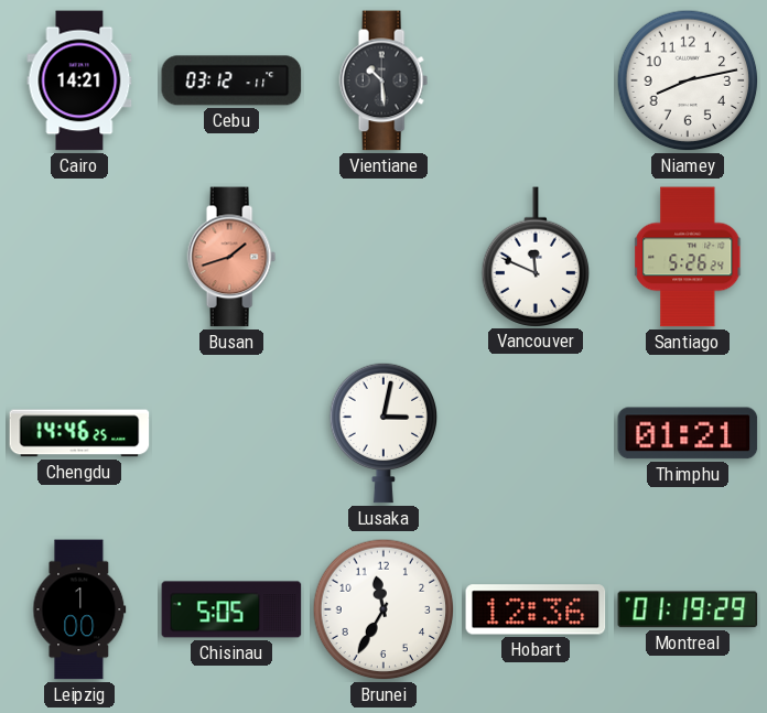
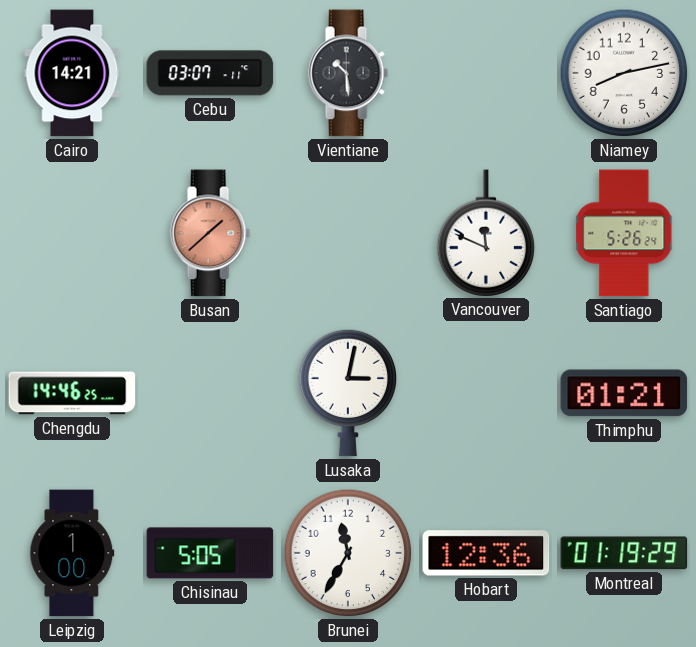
Cebu: 03:12 -> 03:07 (210, 73)
Busan: 1:42 -> 1:38 (210, 233)
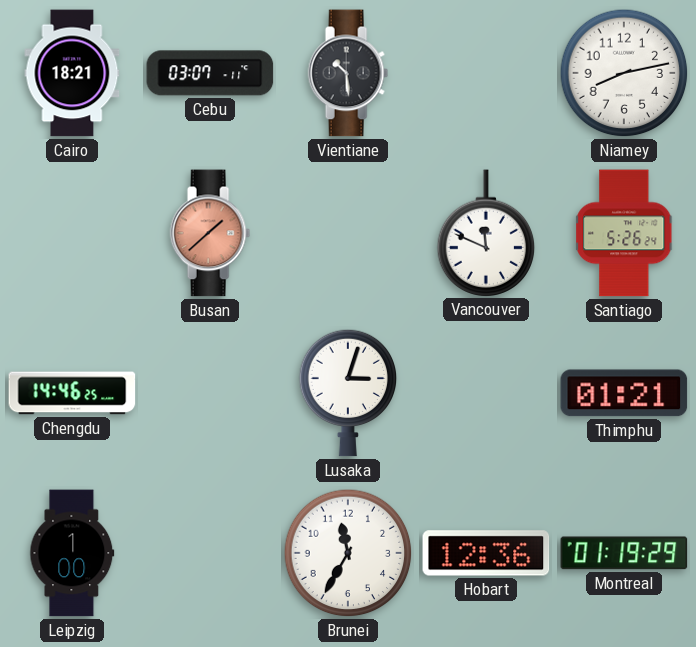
Cairo: 14:21 -> 18:21 (72, 73)
Lusaka: 3:02 -> 3:03 (348, 393)
Chisinau: 5:05 -> none (210, 553)
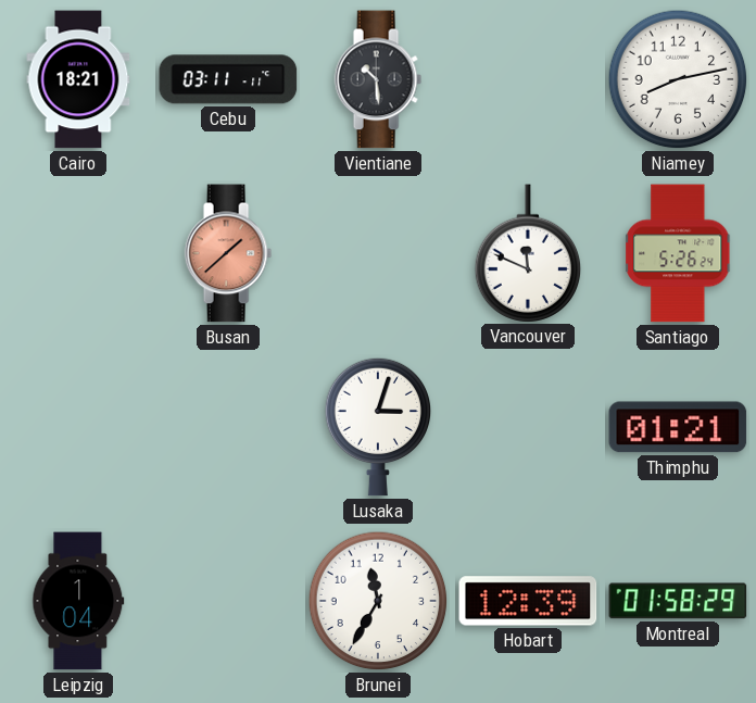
Cebu: 03:07 -> 03:11 (228, 79)
Chengdu: 14:46 -> none (72, 393)
Leipzig: 1:00 -> 1:04 (78, 601)
Hobart: 12:36 -> 12:39 (528, 601)
Montreal: 01:19 -> 01:58 (678, 601)
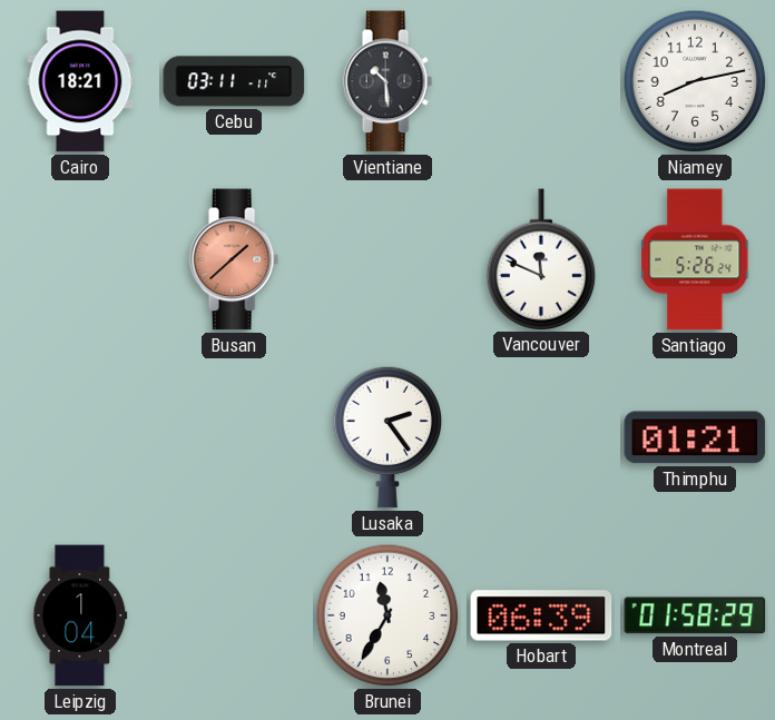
Lusaka: 3:03 -> 2:24 (387, 437)
Hobart: 12:39 -> 06:39 (541, 615)
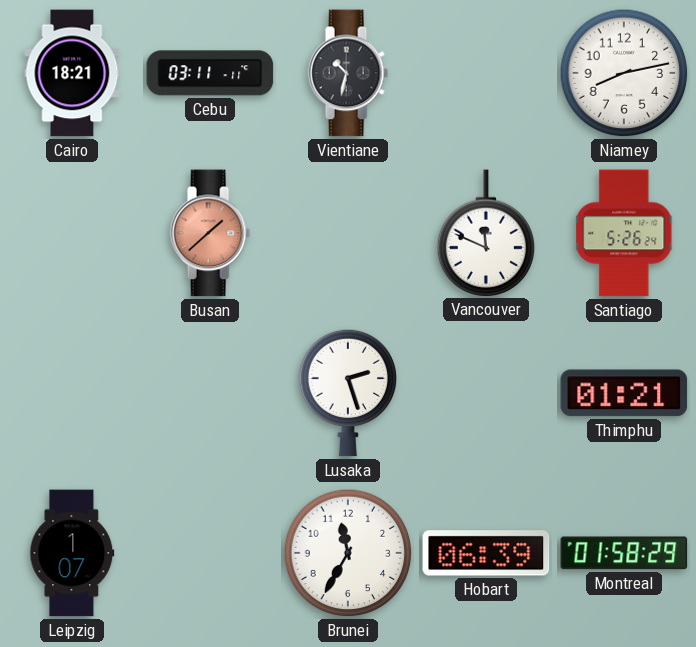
Vientiane: 10:29 -> 10:32 (348, 73)
Lusaka: 2:24 -> 2:27 (348, 393)
Leipzig: 1:04 -> 1:07 (72, 553)
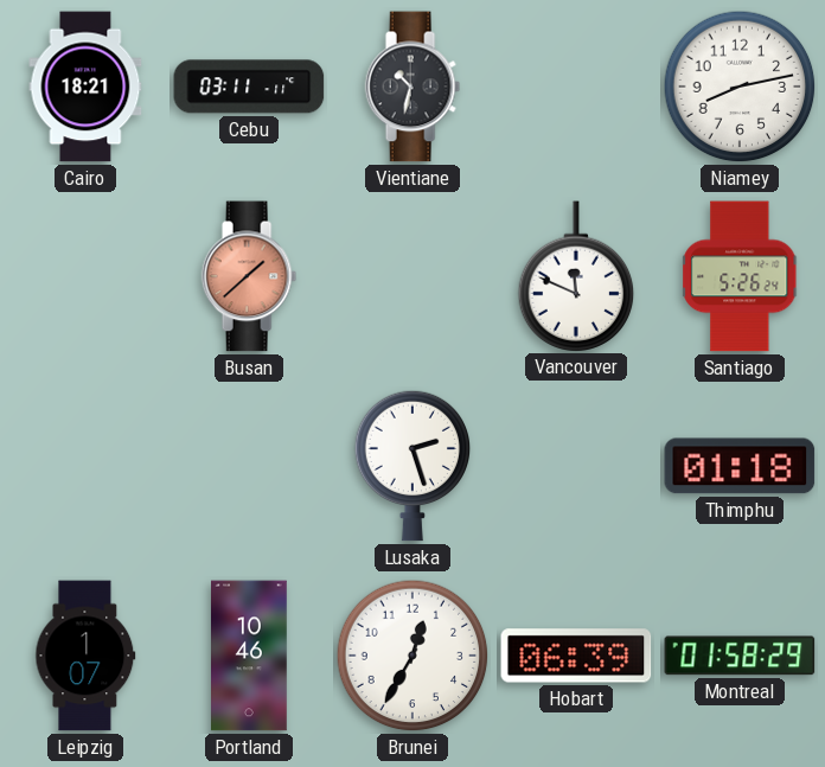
Thimphu: 01:21 -> 01:18 (740, 466)
Portland: none -> 10:46 (250, 656)
Brunei: 11:35 -> 12:35 (412, 656)
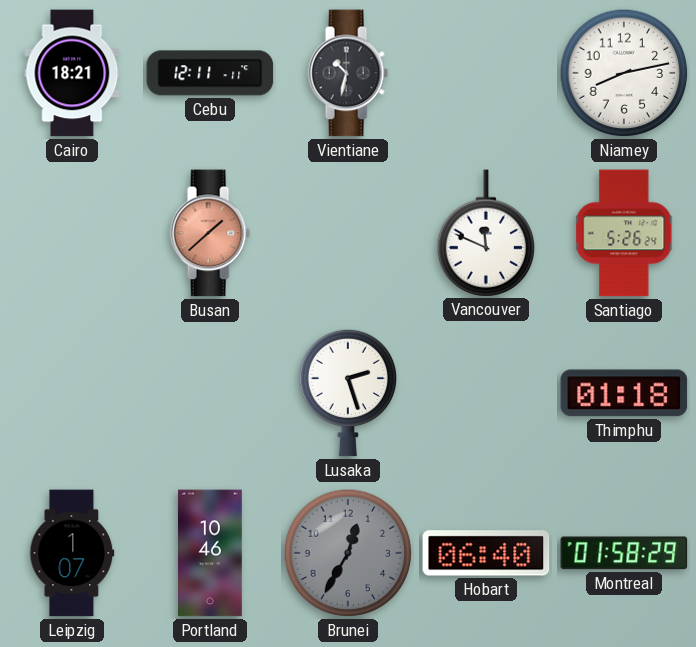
Cebu: 03:11 -> 12:11 (210, 73)
Brunei dial: white -> grey (348, 553)
Hobart: 06:39 -> 06:40 (486, 553)
